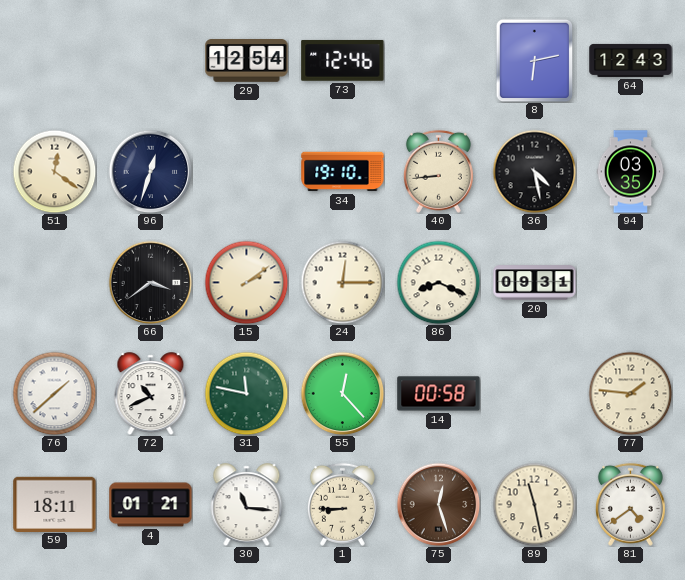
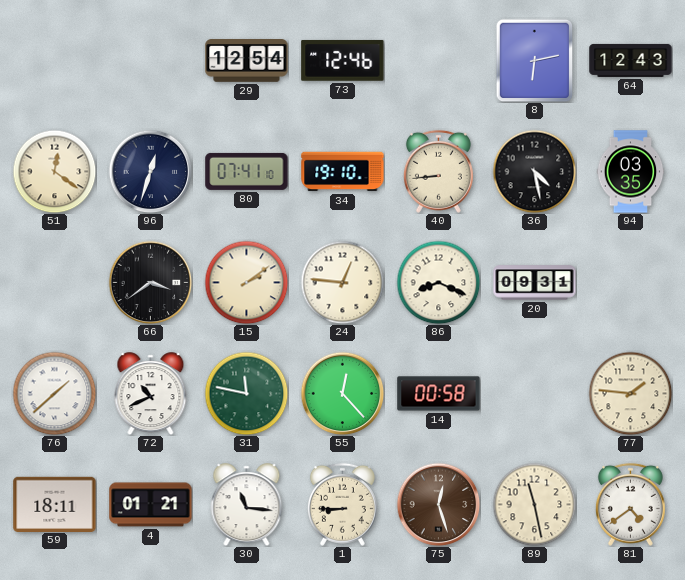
80: none -> 07:41 (247, 171)
24: 12:15 -> 12:46 (342, 282)
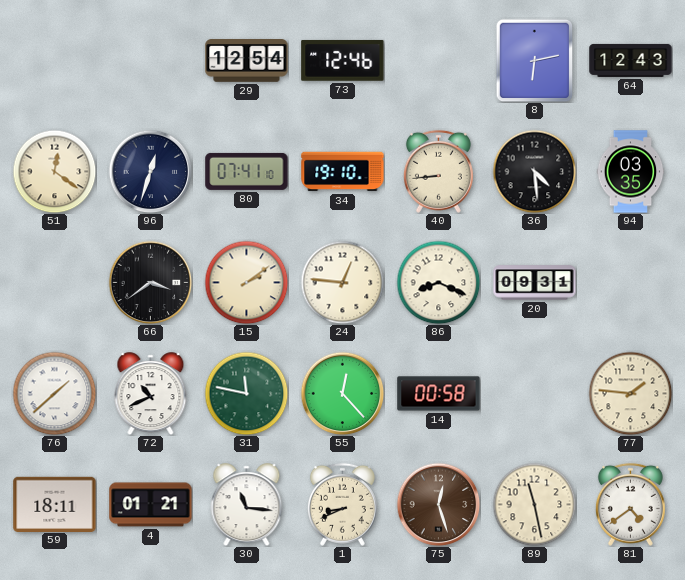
36: 4:28 -> 4:29 (534, 171)
1: 8:45 -> 8:41 (342, 504)
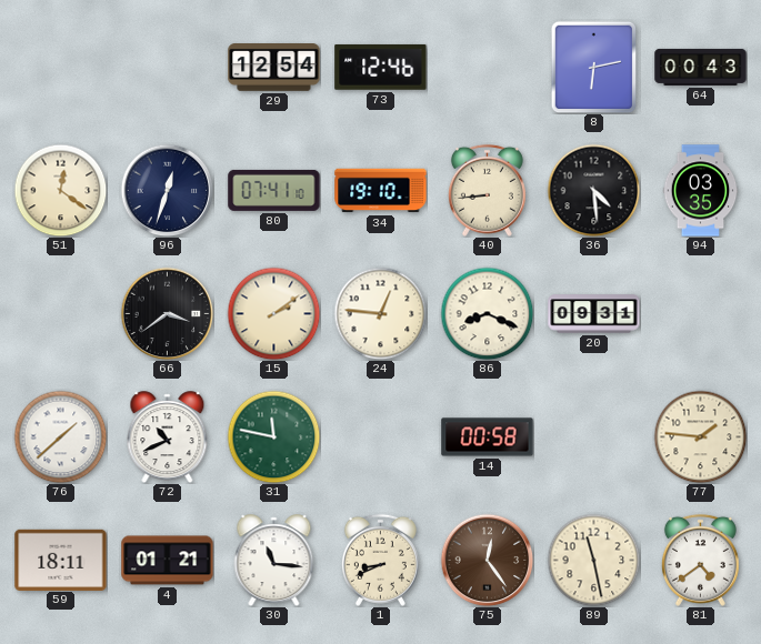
64: 12:43 -> 00:43 (701, 67)
55: 12:23 -> none (342, 393)
75: 12:27 -> 12:24 (487, 560)
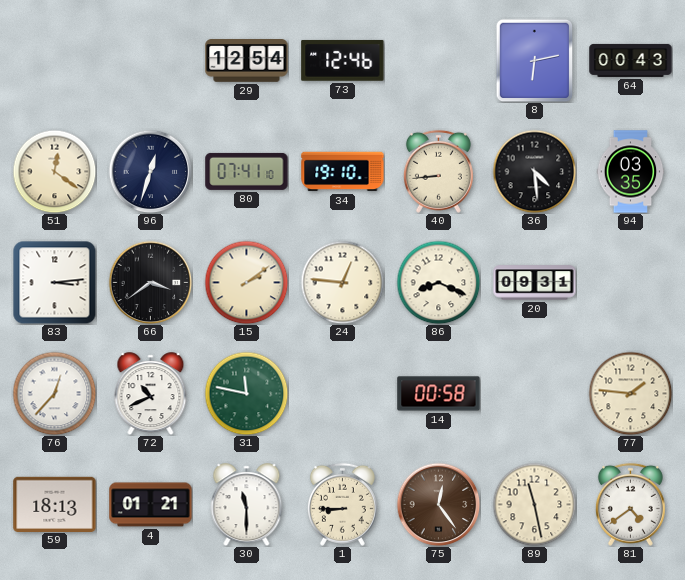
83: none -> 3:14 (54, 282)
76: 1:38 -> 12:37 (54, 393)
59: 18:11 -> 18:13 (55, 504)
30: 11:16 -> 11:30 (247, 505)
1: 8:41 -> 8:45 (342, 504)
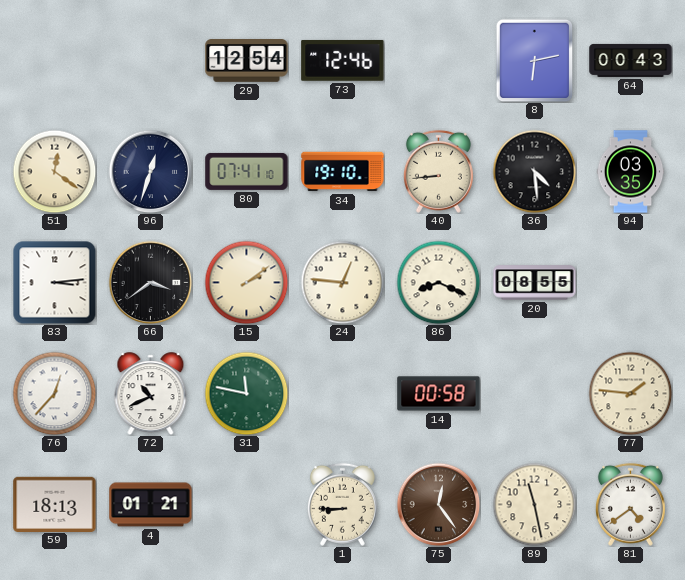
20: 09:31 -> 08:55 (535, 283)
30: 11:30 -> none (247, 505)
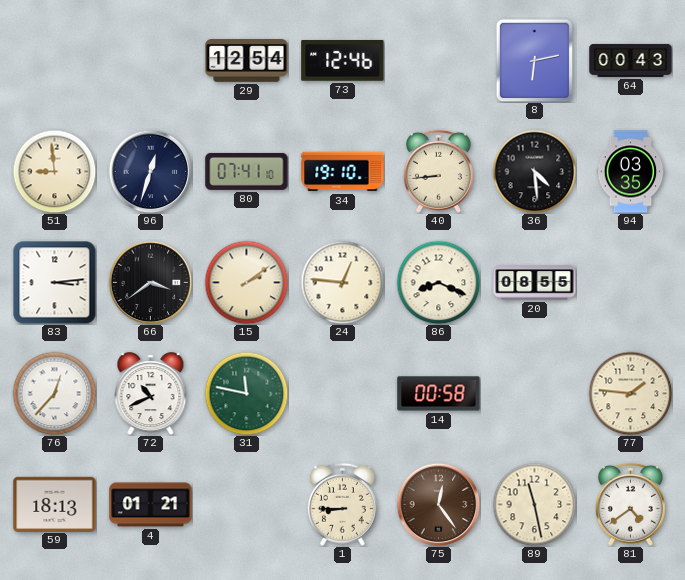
51: 12:21 -> 8:59 (54, 171)
